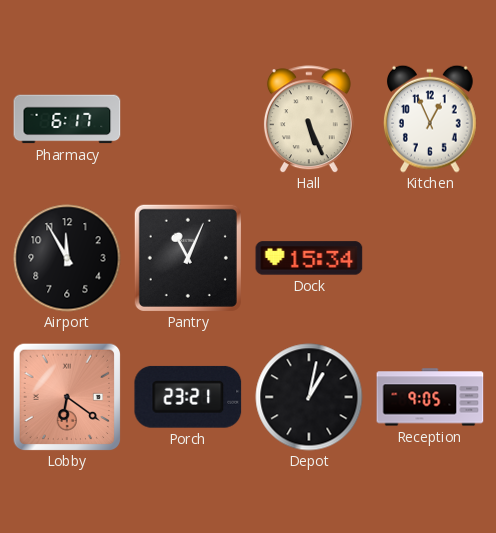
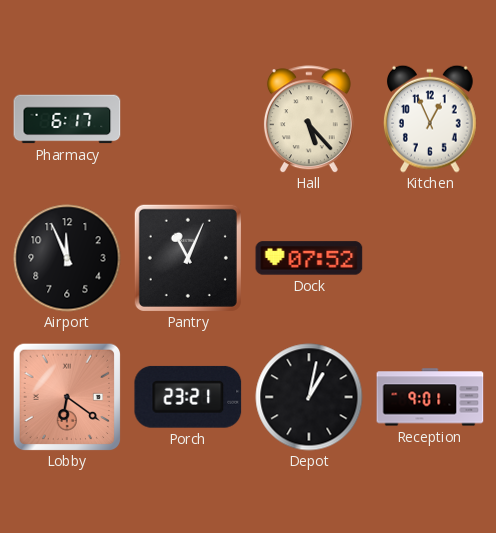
Hall: 5:26 -> 5:23 (309, 119)
Airport: 11:55 -> 11:56 (67, 258)
Dock: 15:34 -> 07:52 (309, 258)
Reception: 9:05 -> 9:01 (430, 397)
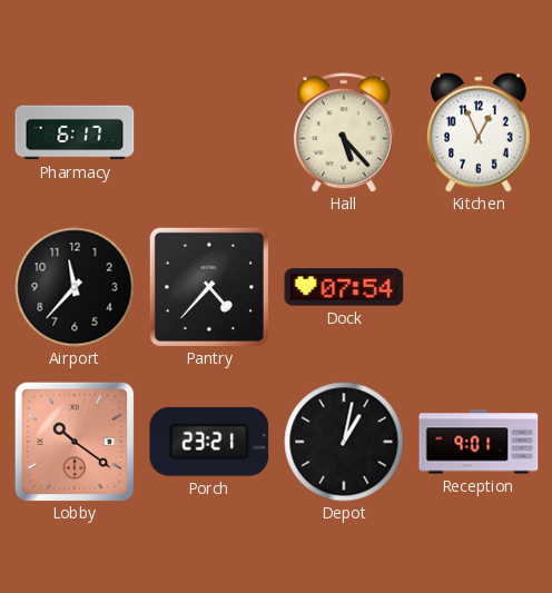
Airport: 11:56 -> 11:37 (75, 287)
Pantry: 11:04 -> 4:37 (209, 287)
Dock: 07:52 -> 07:54 (344, 287)
Lobby: 6:21 -> 10:21 (75, 442)
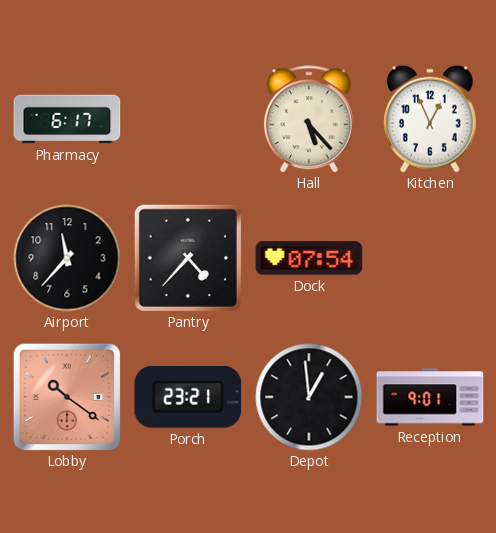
Depot: 1:02 -> 12:59 (309, 397)
